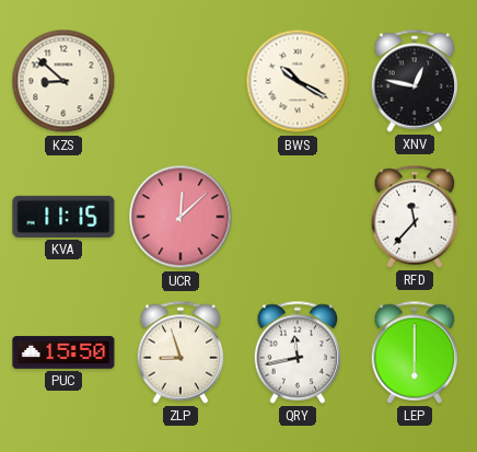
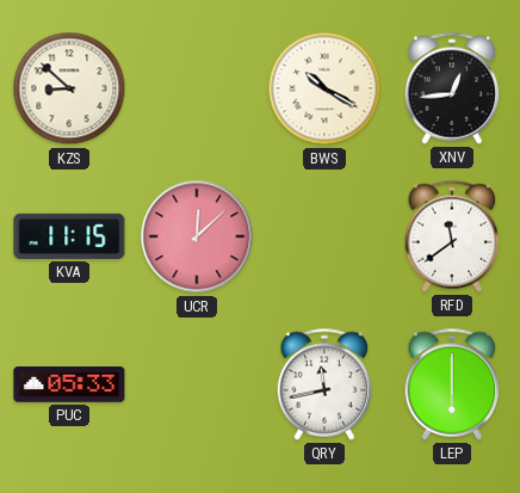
XNV: 12:47 -> 12:44 (452, 88)
RFD: 11:37 -> 11:39 (452, 236)
PUC: 15:50 -> 05:33 (69, 384)
ZLP: 8:57 -> none (181, 352)
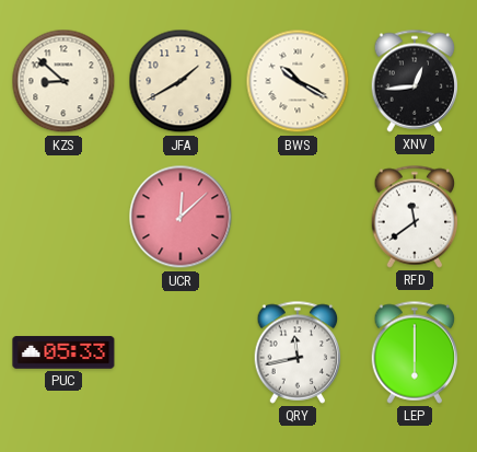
JFA: none -> 1:40 (181, 81)
KVA: 11:15 -> none (69, 236)
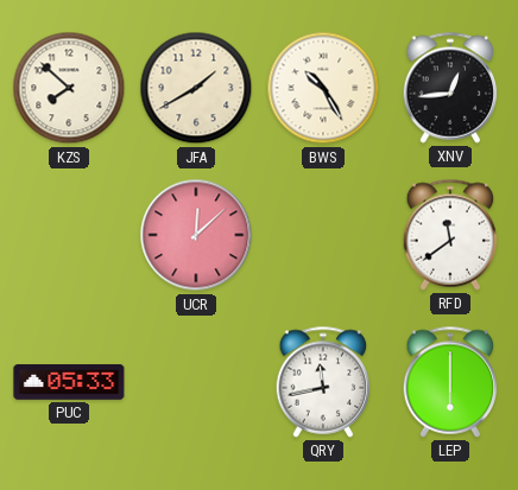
KZS: 8:52 -> 7:52 (69, 88)
BWS: 10:20 -> 10:25 (323, 88)
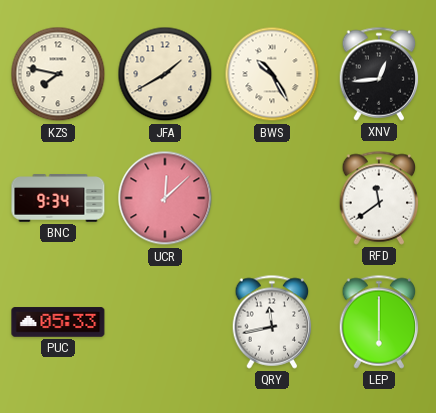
KZS: 7:52 -> 7:47 (58, 74)
BNC: none -> 9:34 (58, 198)
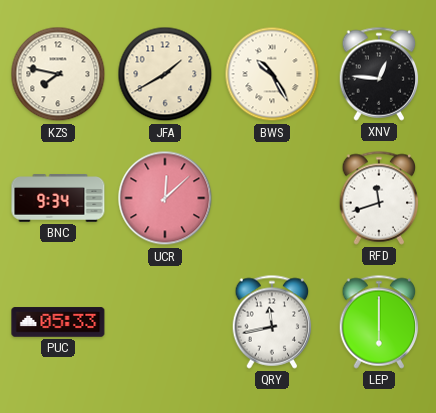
XNV: 12:44 -> 12:46 (379, 74)
RFD: 11:39 -> 11:42 (379, 198)
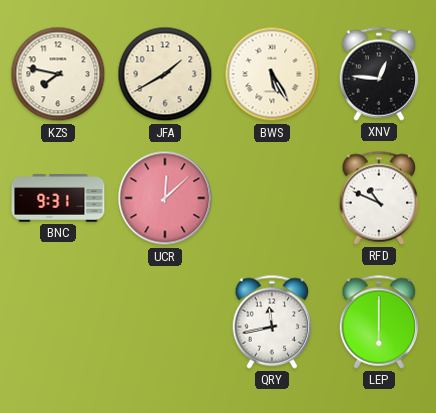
BWS: 10:25 -> 5:25 (272, 74)
BNC: 9:34 -> 9:31 (58, 198)
RFD: 11:42 -> 10:49 (379, 198)
PUC: 05:33 -> none (58, 322)
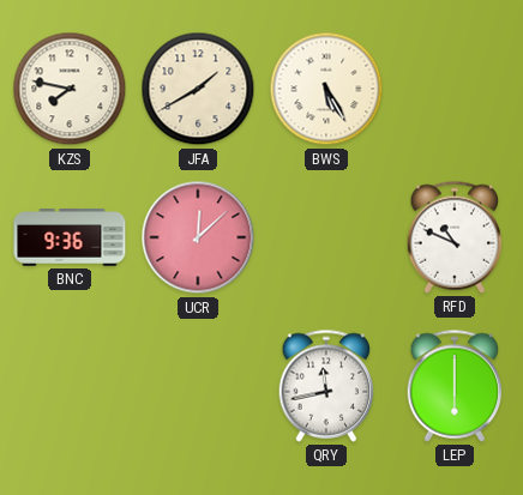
XNV: 12:46 -> none (379, 74)
BNC: 9:31 -> 9:36 (70, 237)
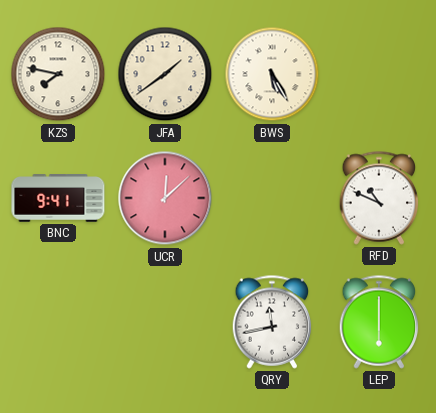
JFA: 1:40 -> 1:39 (165, 74)
BNC: 9:36 -> 9:41 (58, 198)
